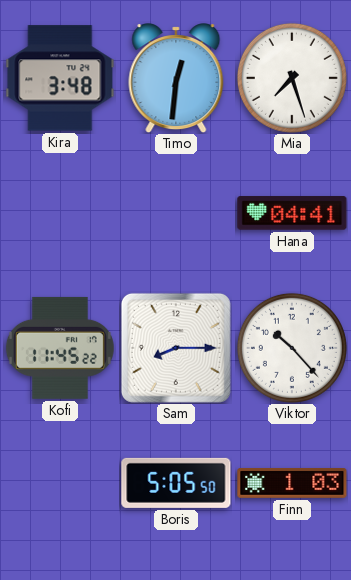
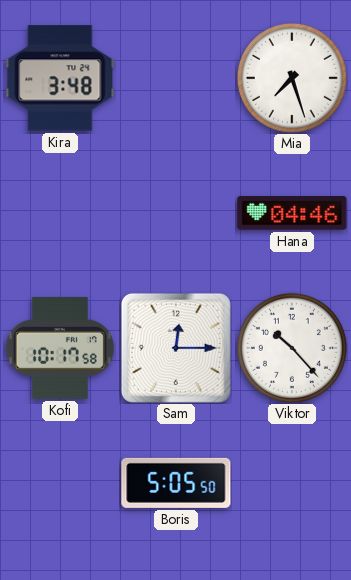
Timo: 12:31 -> none (176, 78)
Hana: 04:41 -> 04:46 (292, 213)
Kofi: 11:45 -> 10:17 (60, 348)
Sam: 8:15 -> 12:15 (176, 348)
Finn: 1:03 -> none (292, 484)
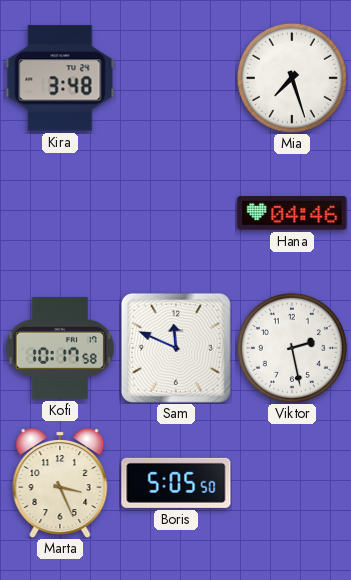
Sam: 12:15 -> 11:49 (176, 348)
Viktor: 10:23 -> 2:28 (292, 348)
Marta: none -> 3:26 (60, 483)
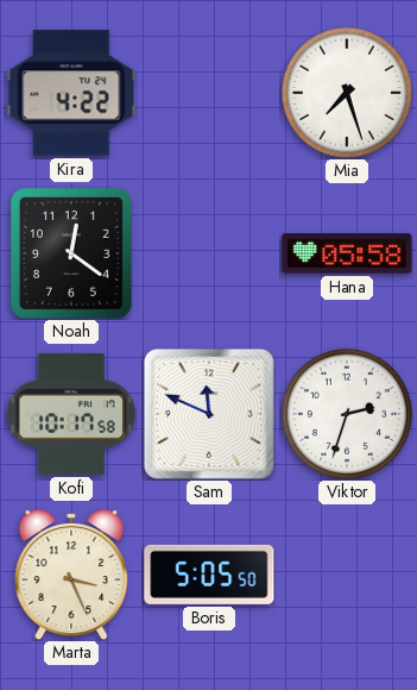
Kira: 3:48 -> 4:22 (71, 93)
Noah: none -> 12:21 (71, 253)
Hana: 04:46 -> 05:58 (347, 253)
Viktor: 2:28 -> 2:33 (347, 414)
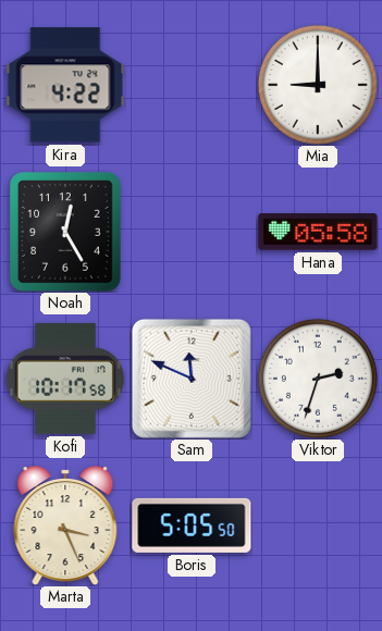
Mia: 7:27 -> 9:00 (318, 85)
Noah: 12:21 -> 12:25 (65, 232)
